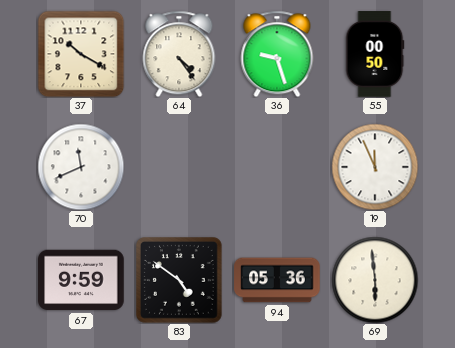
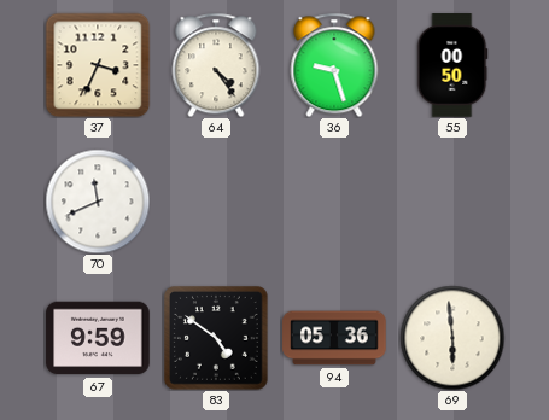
37: 10:20 -> 3:34 (98, 65)
19: 11:56 -> none (375, 167)
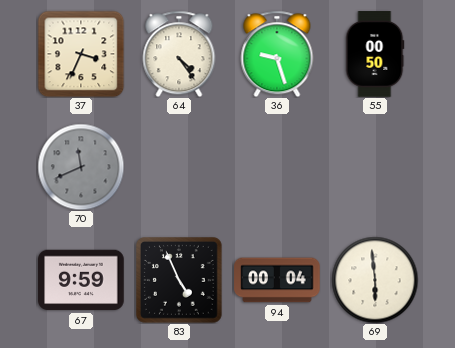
70 dial: white -> grey (81, 167)
83: 4:51 -> 4:56 (180, 281)
94: 05:36 -> 00:04 (277, 280)
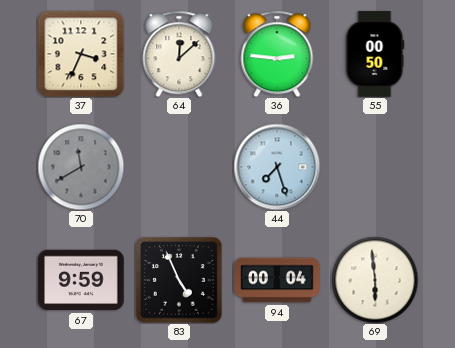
64: 4:24 -> 12:08 (179, 54)
36: 9:27 -> 2:46 (277, 54)
70: 11:41 -> 11:40 (81, 167)
44: none -> 7:27 (277, 167)
